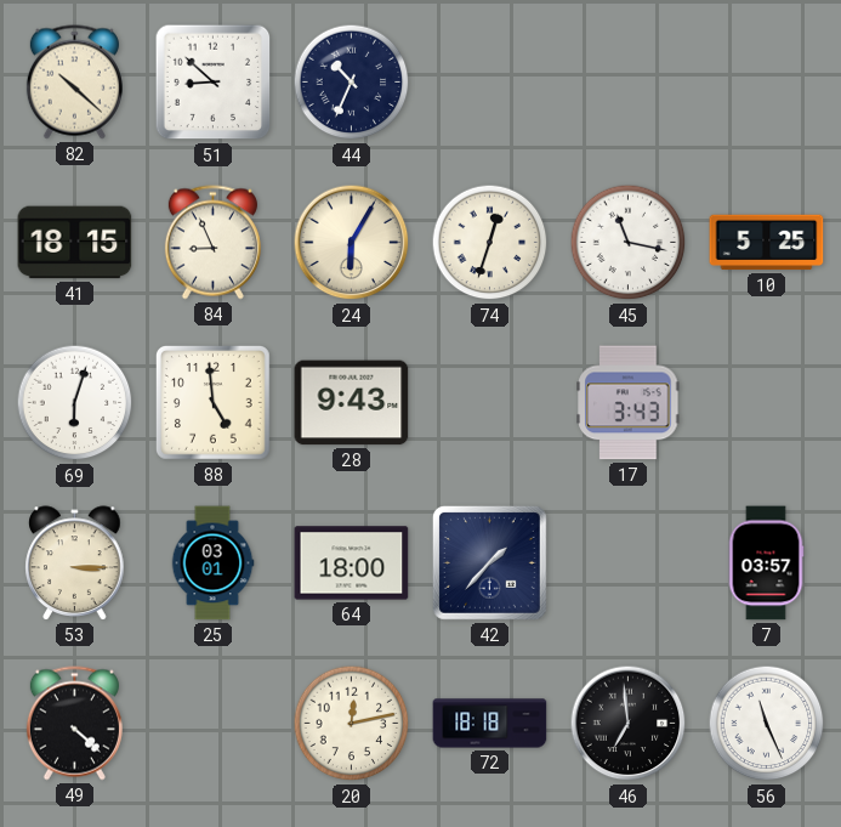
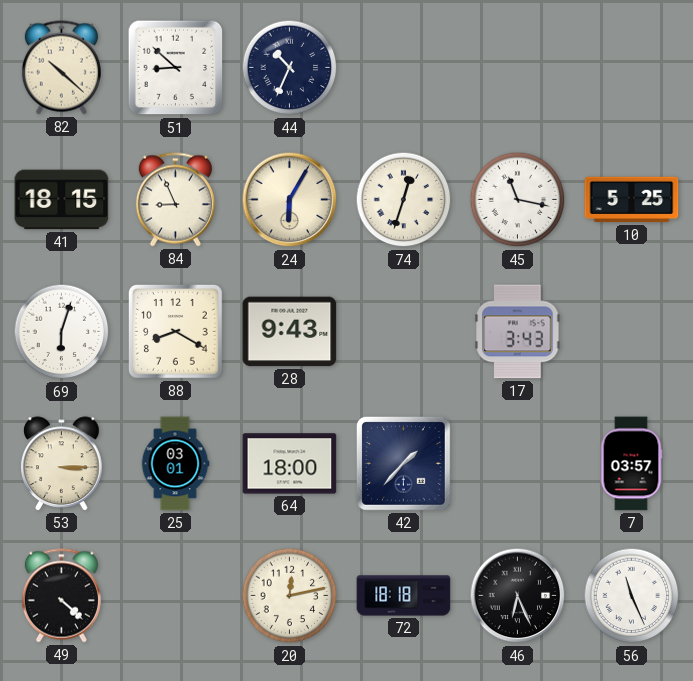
88: 4:59 -> 8:20 (175, 331)
46: 6:59 -> 6:26 (518, 596)
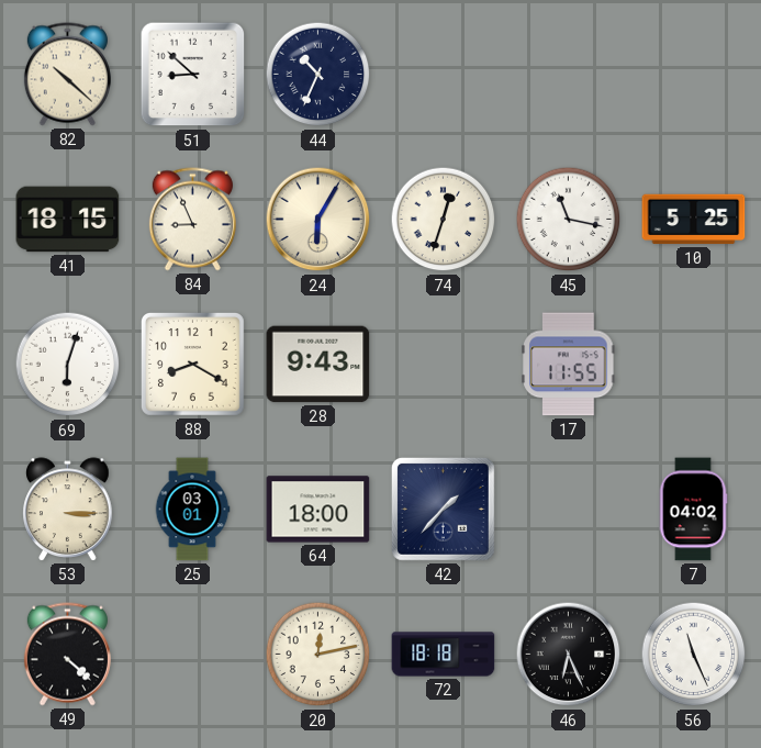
17: 3:43 -> 11:55 (569, 365)
7: 03:57 -> 04:02 (693, 510)
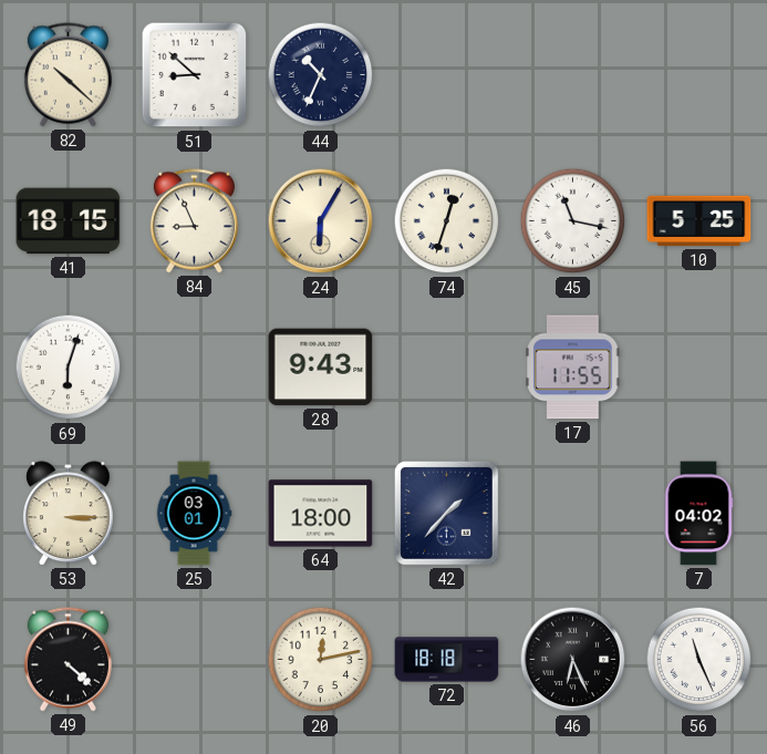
88: 8:20 -> none (192, 364)
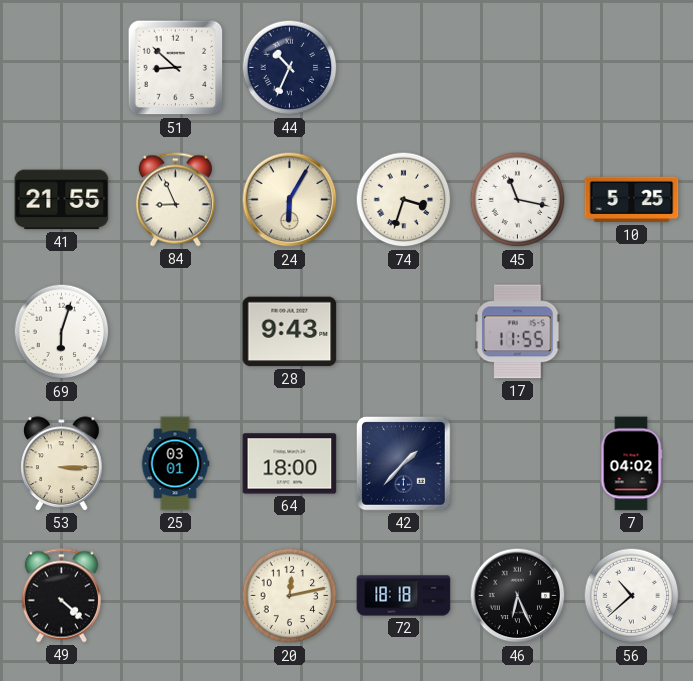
82: 10:22 -> none (68, 75)
41: 18:15 -> 21:55 (62, 200)
74: 12:33 -> 3:33 (404, 200)
56: 11:26 -> 10:38 (632, 596)
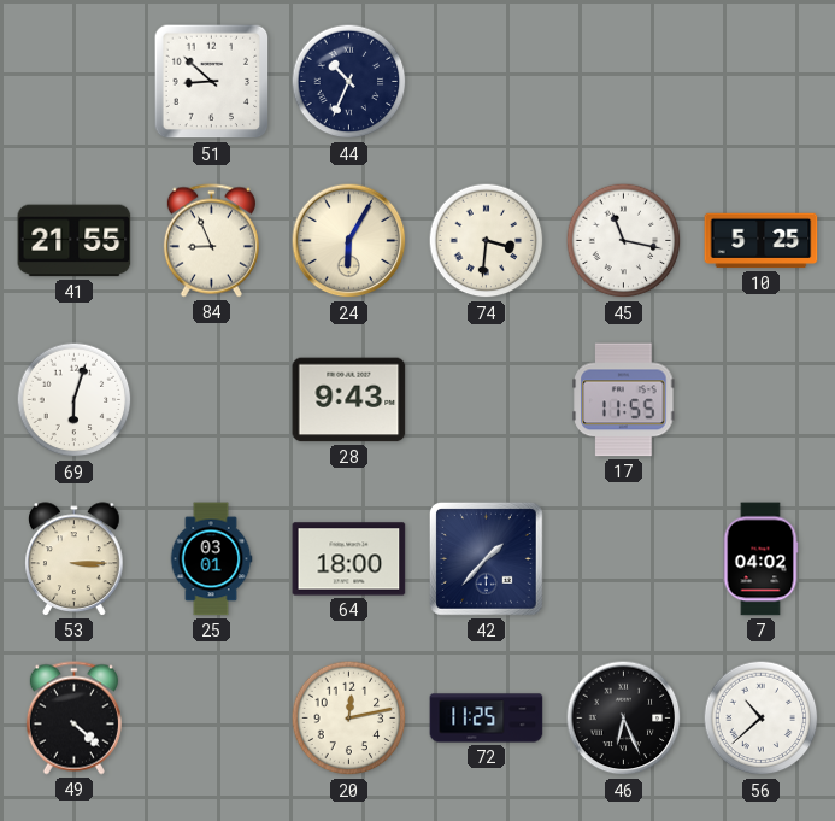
74: 3:33 -> 3:31 (487, 241)
72: 18:18 -> 11:25 (487, 719)
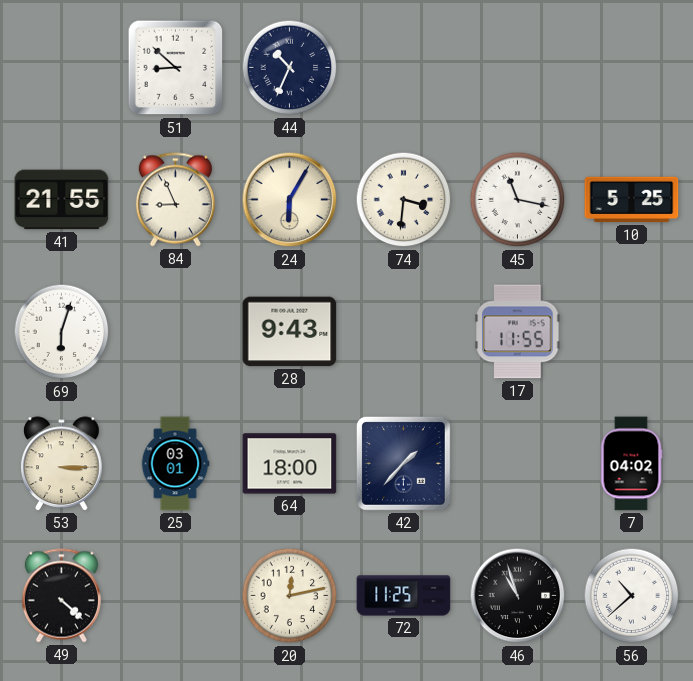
46: 6:26 -> 10:57 (518, 596)
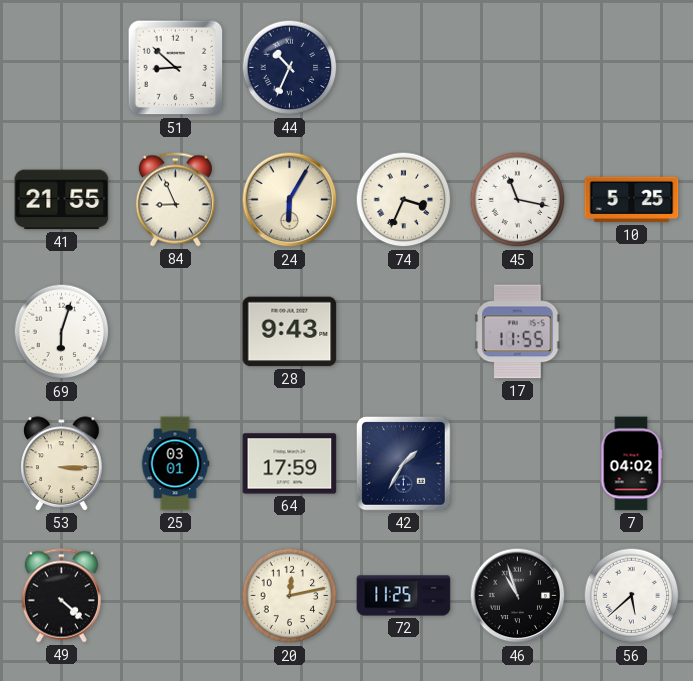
74: 3:31 -> 3:34 (404, 200)
64: 18:00 -> 17:59 (290, 464)
42: 1:37 -> 1:35 (403, 463)
56: 10:38 -> 5:38 (632, 596)
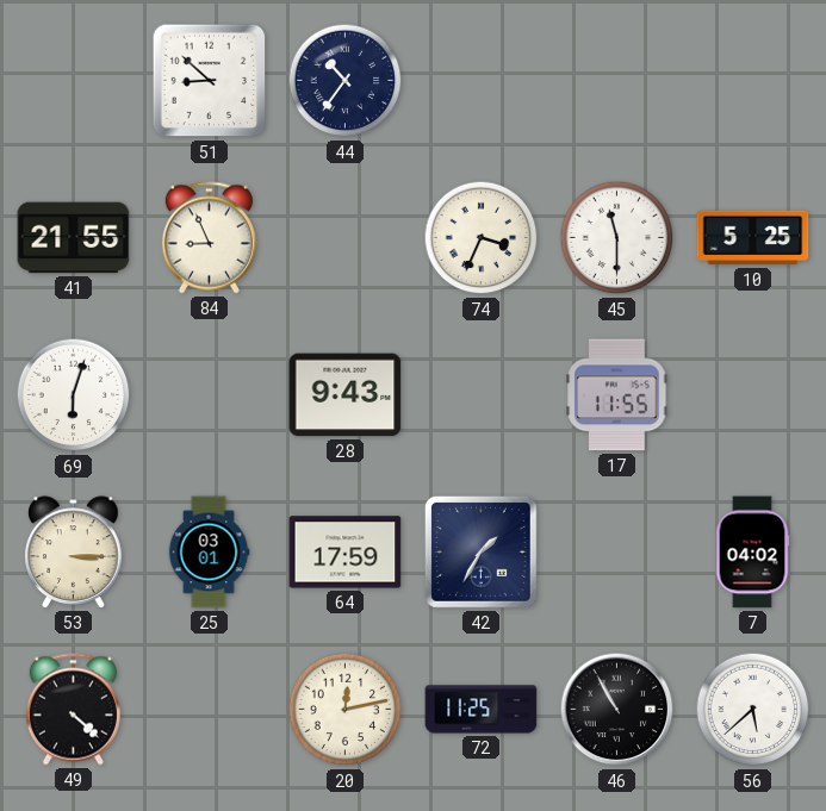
44: 10:34 -> 10:36 (346, 81)
24: 6:05 -> none (290, 200)
45: 11:17 -> 11:30 (617, 238)
46: 10:57 -> 10:55 (617, 710)
